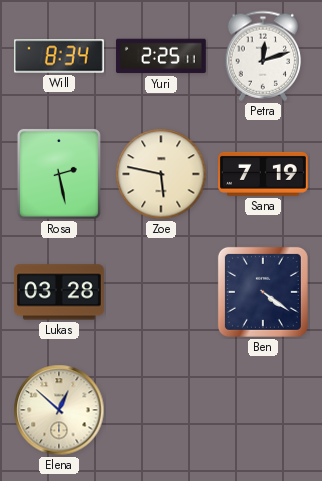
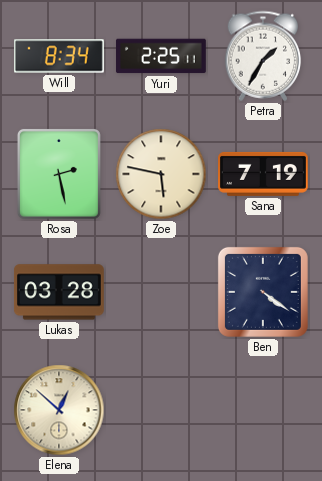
Petra: 12:12 -> 1:35 (263, 56)
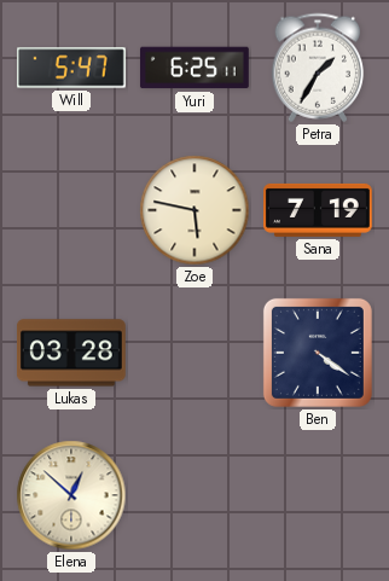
Will: 8:34 -> 5:47 (72, 68)
Yuri: 2:25 -> 6:25 (194, 68)
Rosa: 2:28 -> none (59, 174)
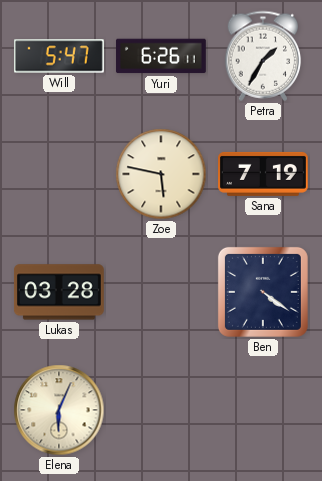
Yuri: 6:25 -> 6:26 (161, 56)
Elena: 12:52 -> 6:04 (59, 410)
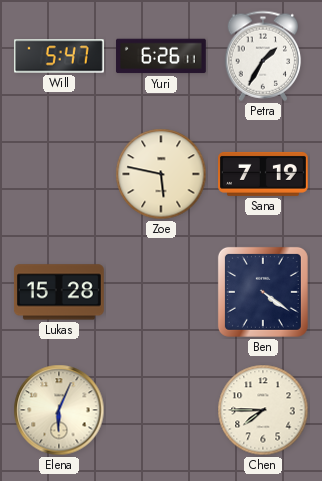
Lukas: 03:28 -> 15:28 (59, 292)
Chen: none -> 7:45 (263, 410)
